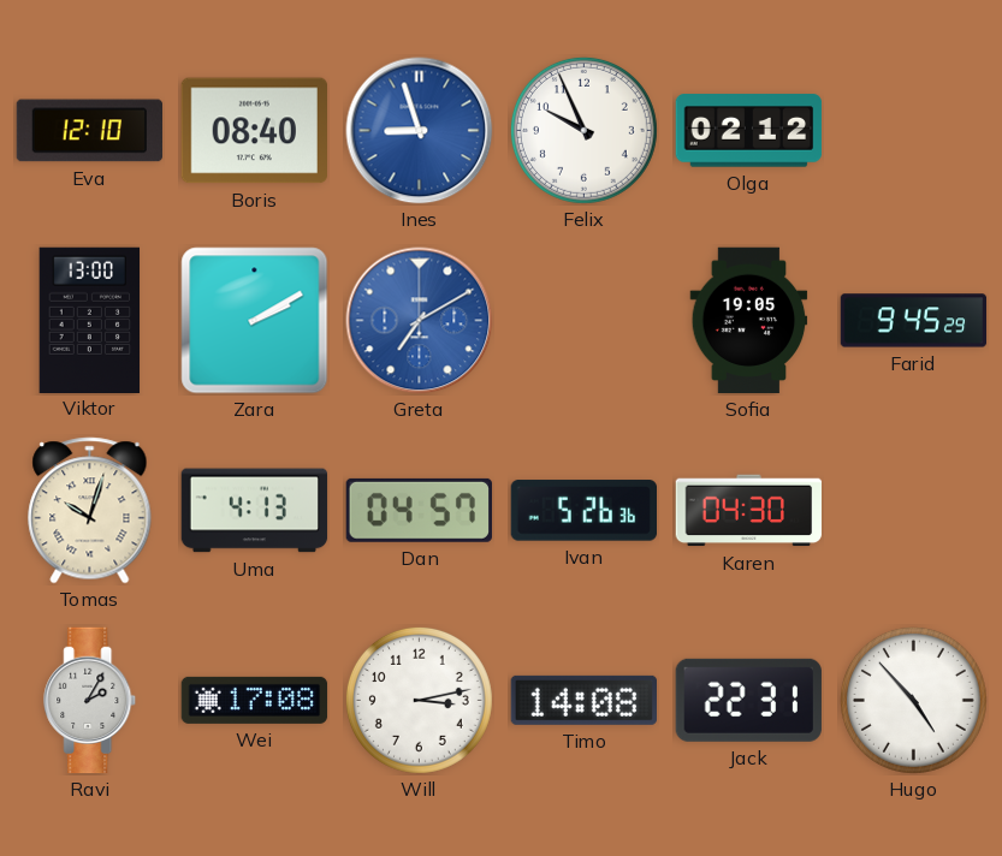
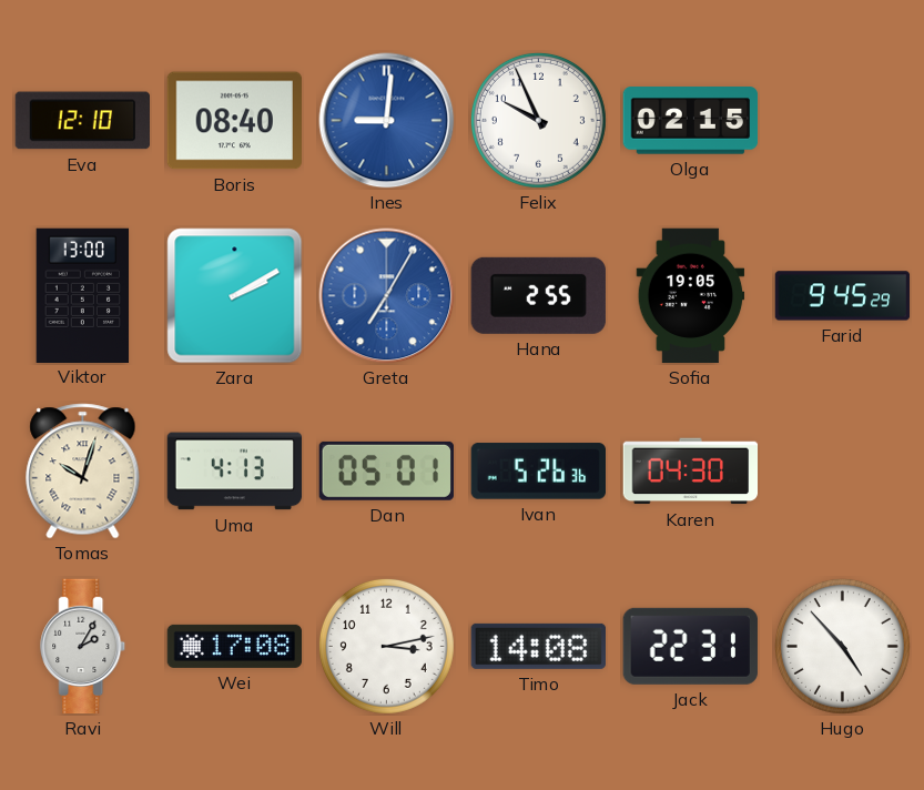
Ines: 8:57 -> 9:01 (387, 121)
Olga: 02:12 -> 02:15 (691, 121)
Greta: 7:10 -> 7:05 (387, 296)
Hana: none -> 2:55 (538, 295)
Dan: 04:57 -> 05:01 (386, 470)
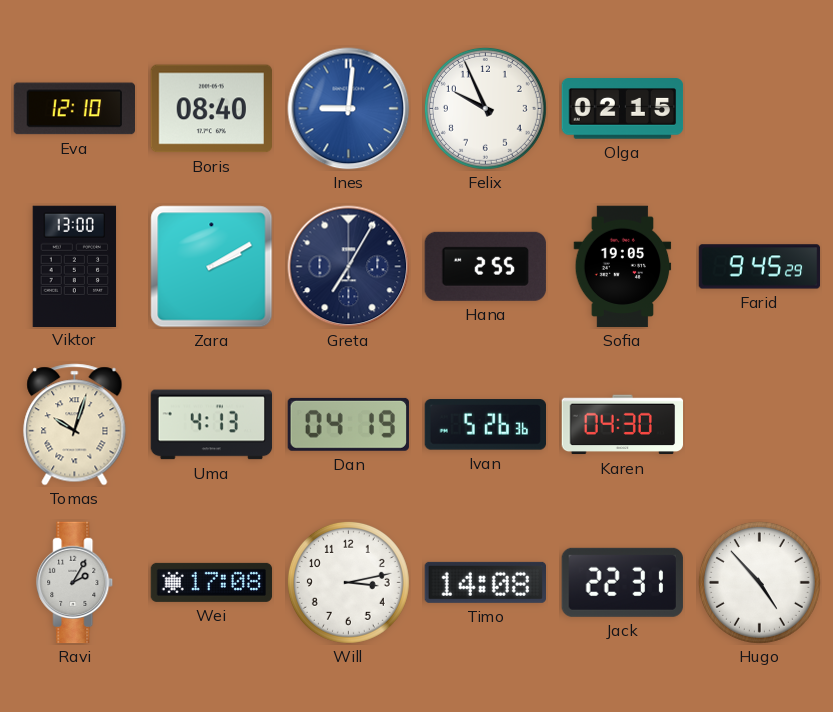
Greta dial: blue -> navy (349, 267)
Dan: 05:01 -> 04:19 (348, 424)
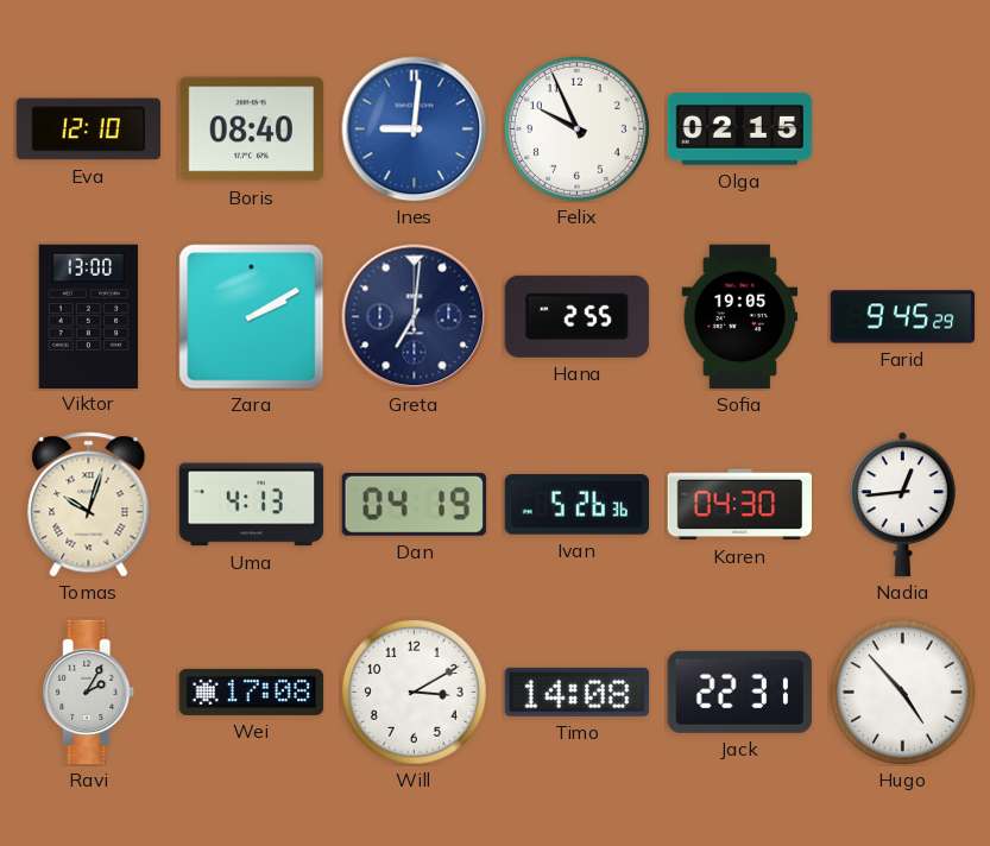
Greta: 7:05 -> 7:01 (415, 317)
Nadia: none -> 12:44 (902, 505)
Will: 3:13 -> 3:10 (414, 692)
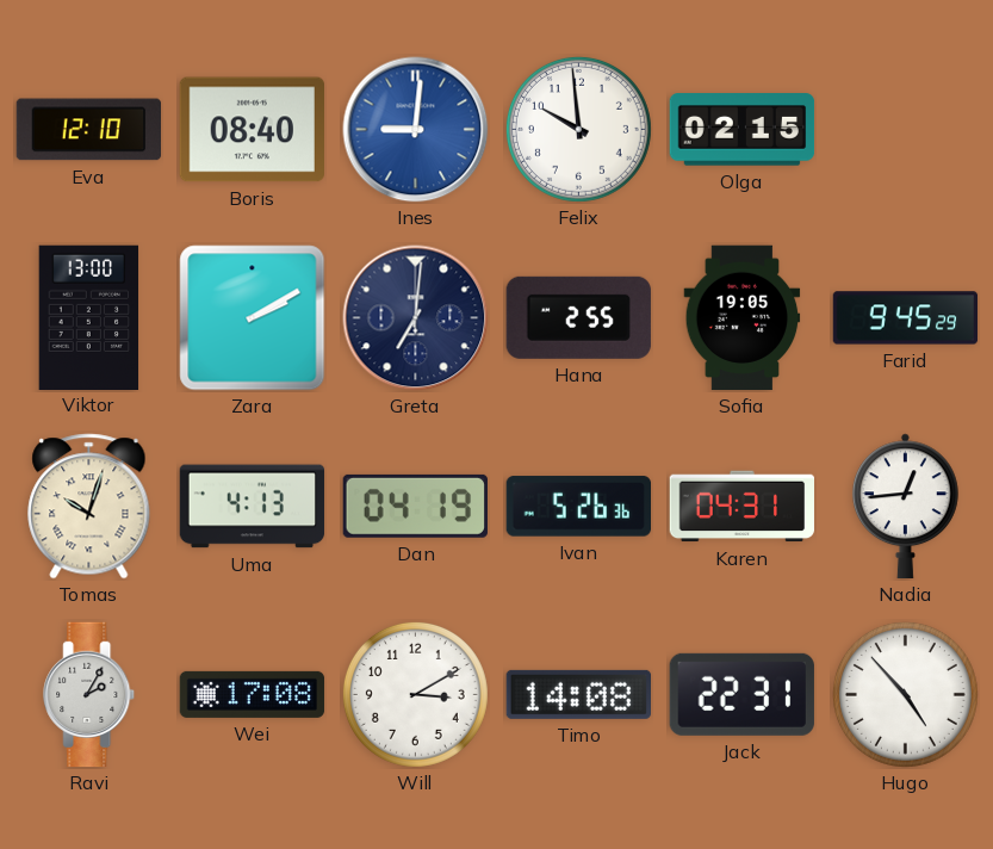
Felix: 9:56 -> 9:59 (578, 129)
Karen: 04:30 -> 04:31 (743, 507)
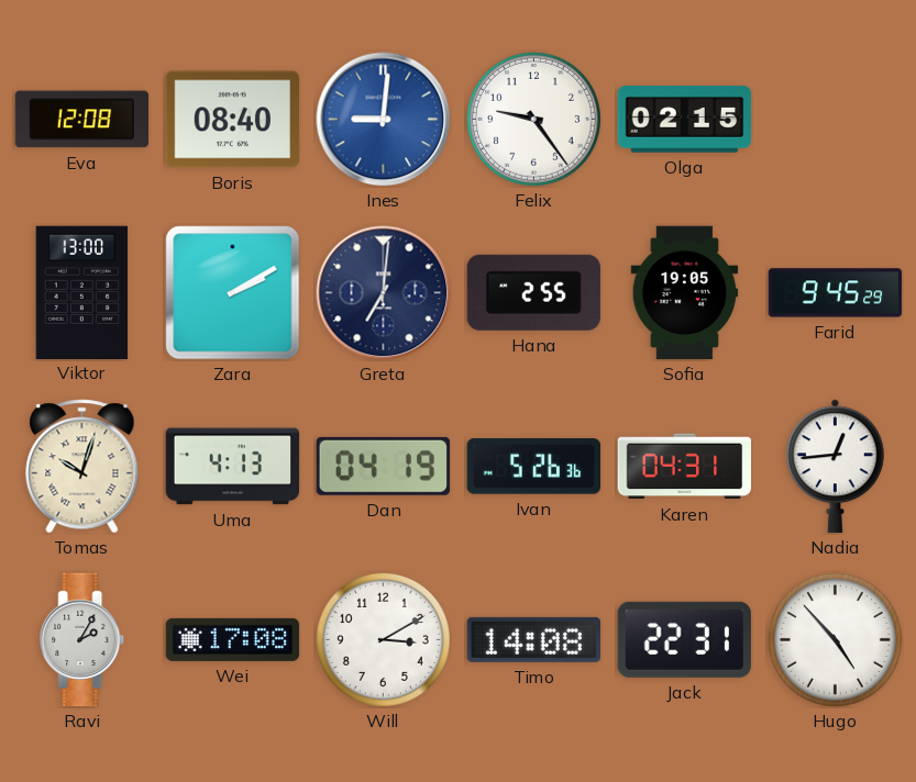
Eva: 12:10 -> 12:08 (81, 120)
Felix: 9:59 -> 9:24 (533, 119)
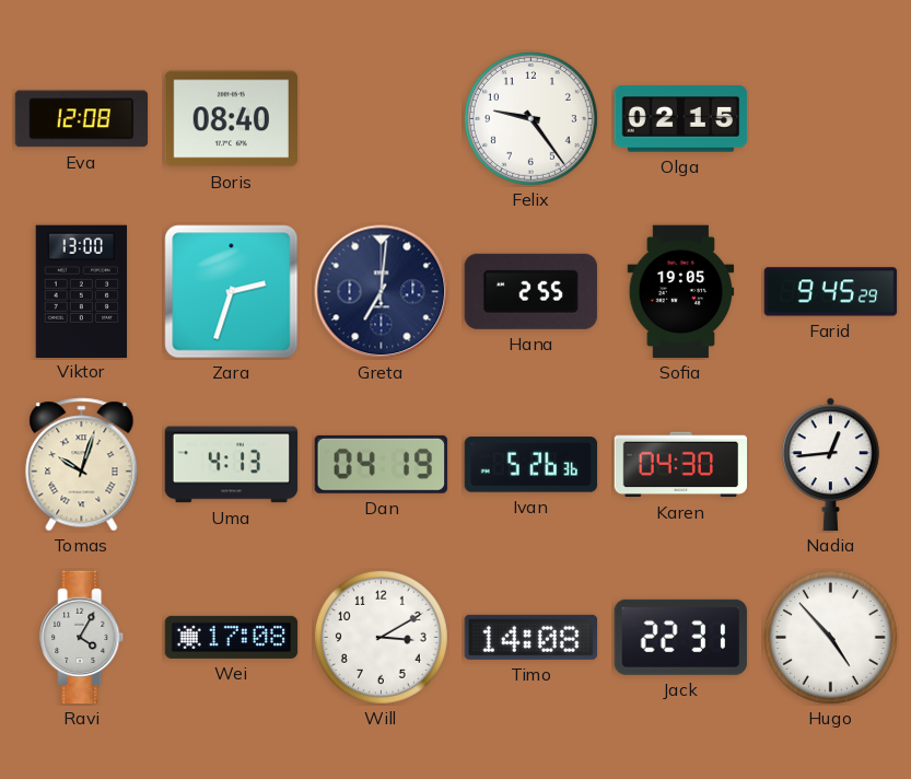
Ines: 9:01 -> none (384, 120)
Zara: 2:10 -> 2:33 (232, 292)
Karen: 04:31 -> 04:30 (681, 465)
Ravi: 2:05 -> 4:05 (82, 638)
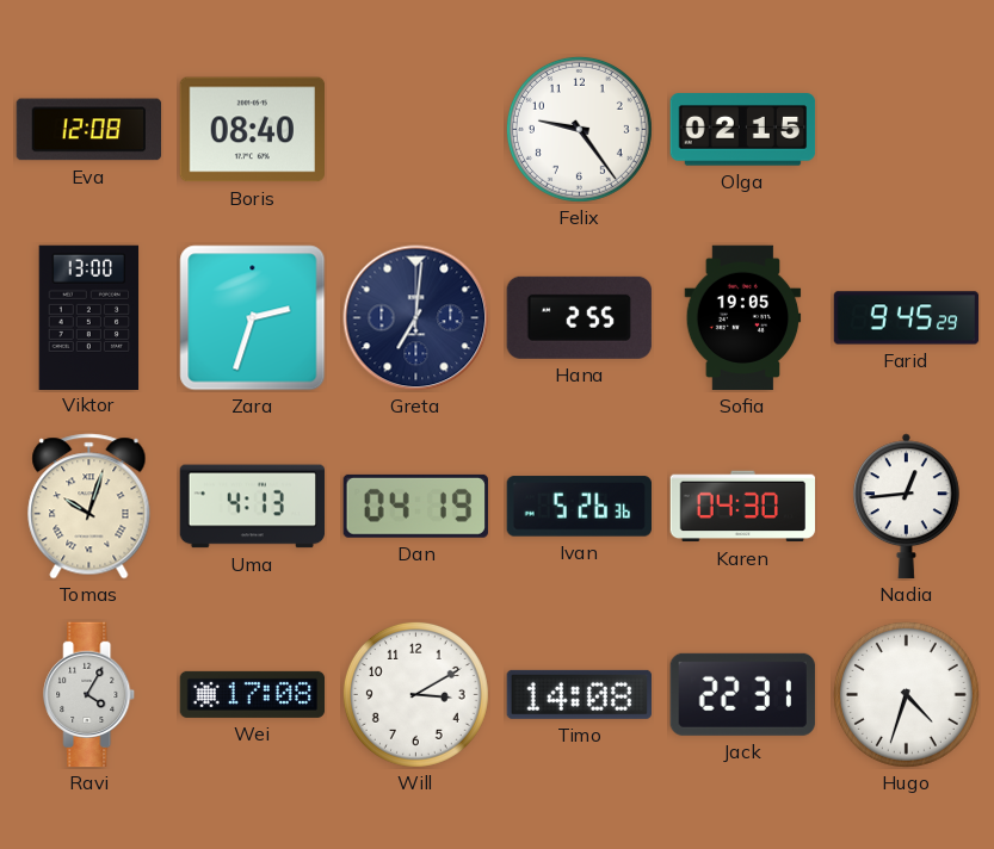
Hugo: 4:53 -> 4:33 (906, 694)
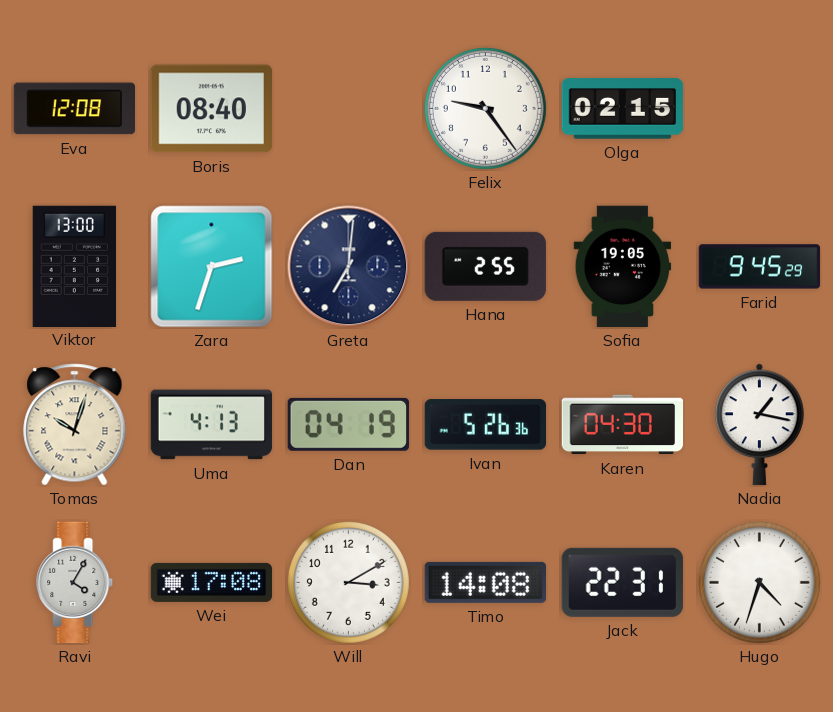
Nadia: 12:44 -> 1:17 (759, 425)
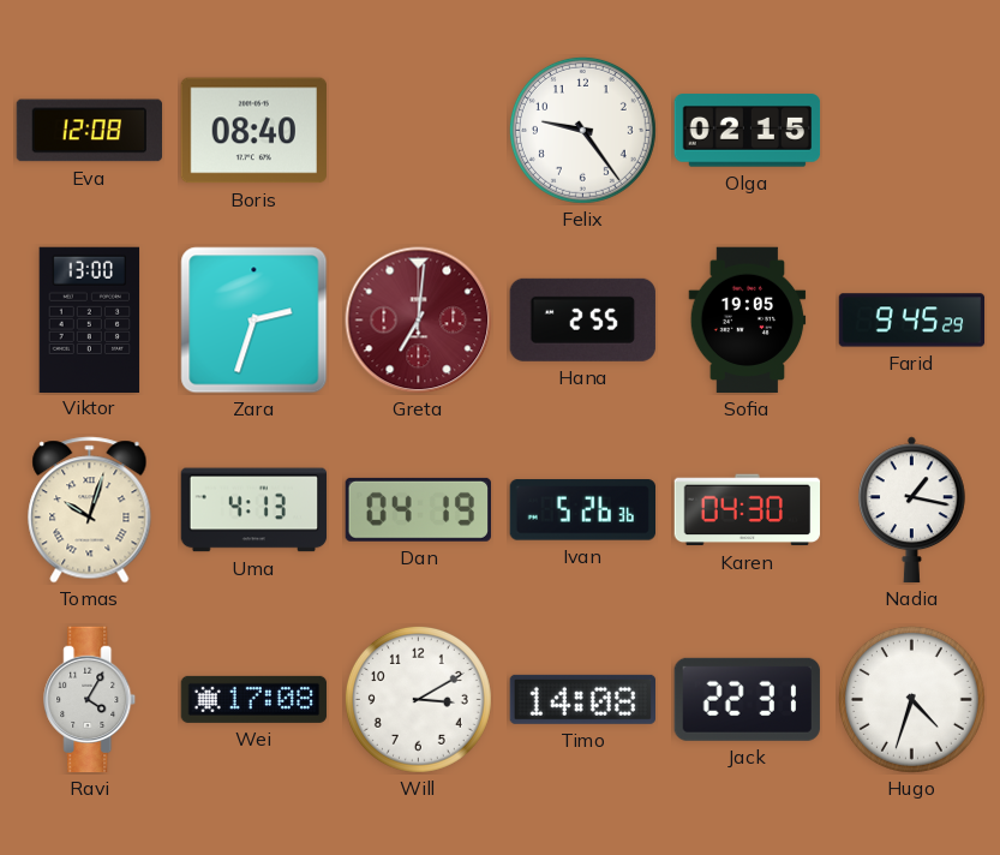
Greta dial: navy -> burgundy (419, 321)
